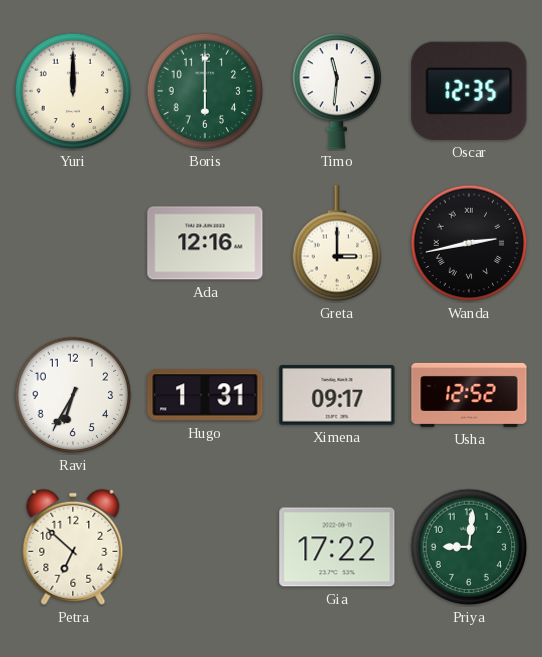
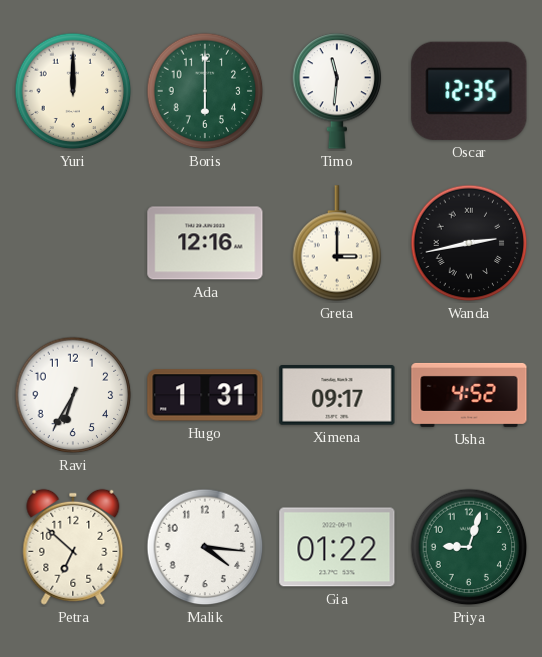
Usha: 12:52 -> 4:52 (469, 395)
Malik: none -> 4:16 (205, 547)
Gia: 17:22 -> 01:22 (337, 547)
Priya: 9:01 -> 9:03 (469, 547)
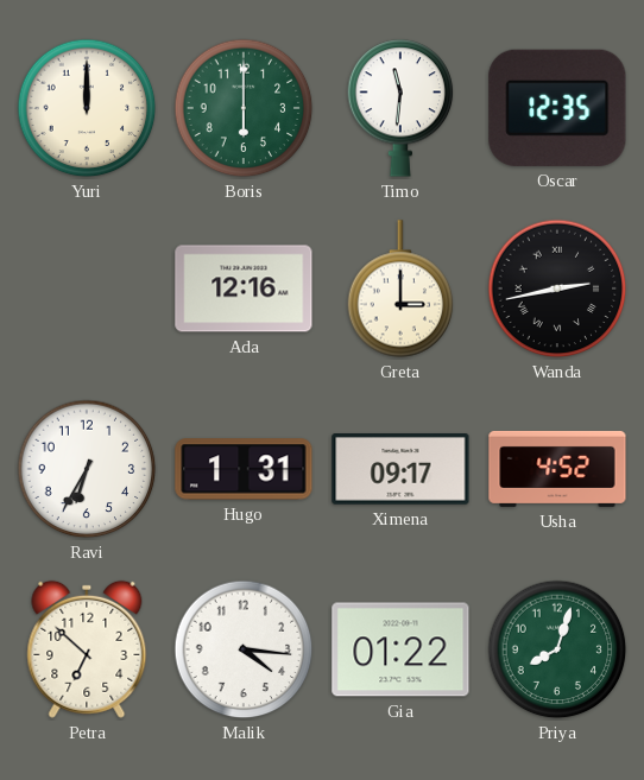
Priya: 9:03 -> 8:03 (557, 649)
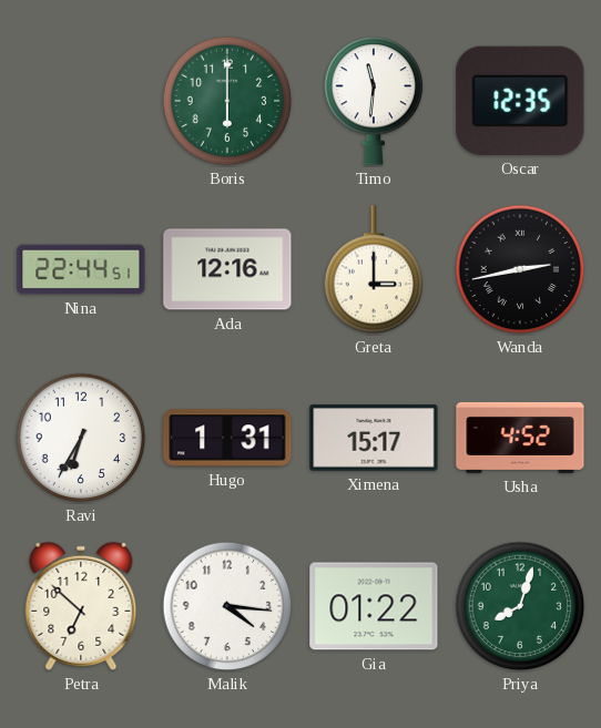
Yuri: 12:00 -> none (87, 108)
Nina: none -> 22:44 (81, 269)
Ximena: 09:17 -> 15:17 (374, 439)
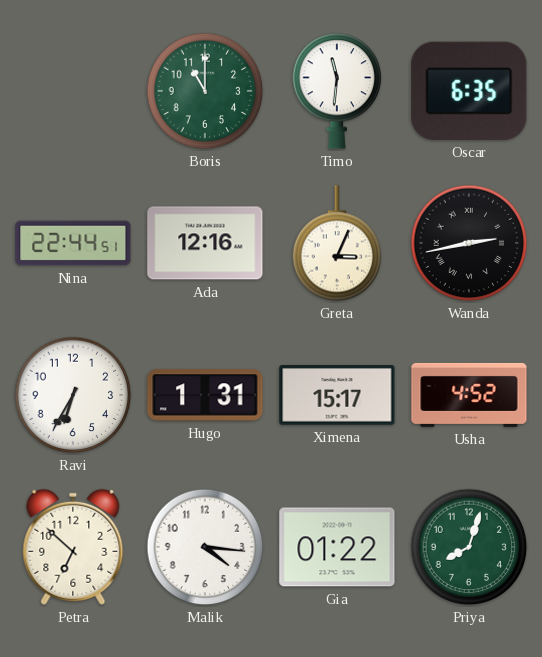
Boris: 6:00 -> 11:00 (205, 91)
Oscar: 12:35 -> 6:35 (469, 91)
Greta: 3:00 -> 3:04 (337, 243)
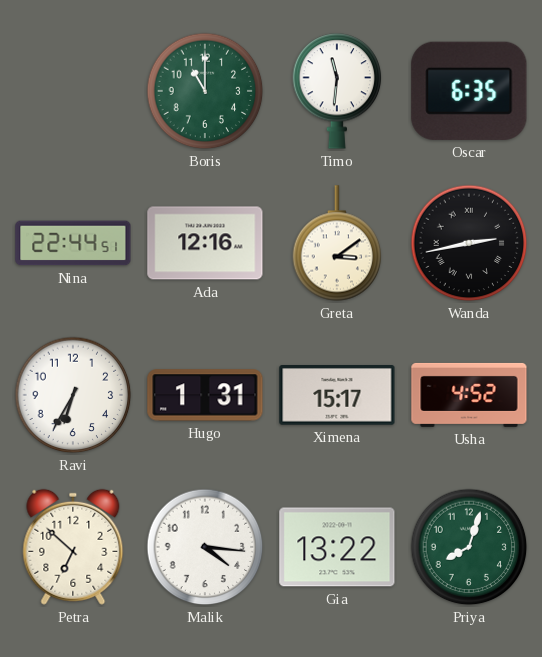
Greta: 3:04 -> 3:09 (337, 243)
Gia: 01:22 -> 13:22 (337, 547)
